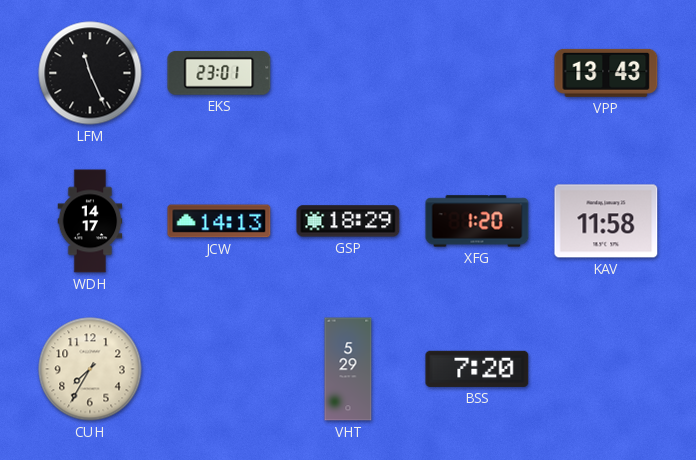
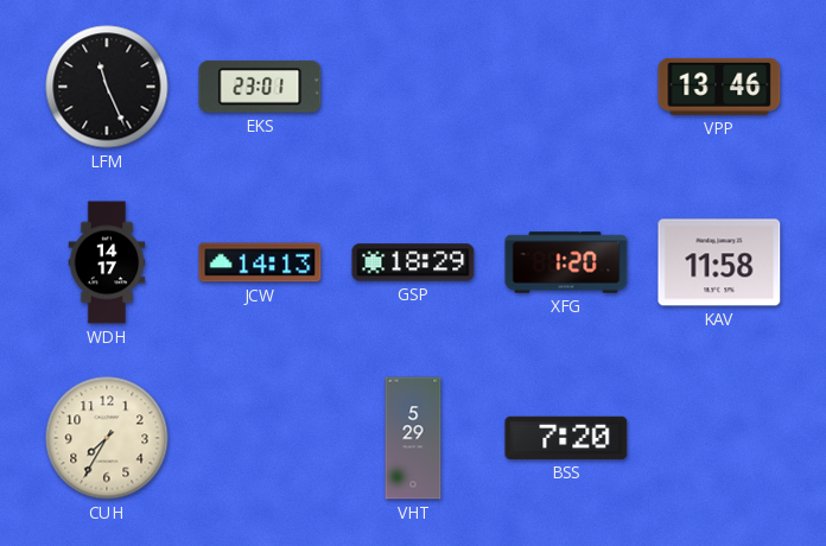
VPP: 13:43 -> 13:46 (719, 87)
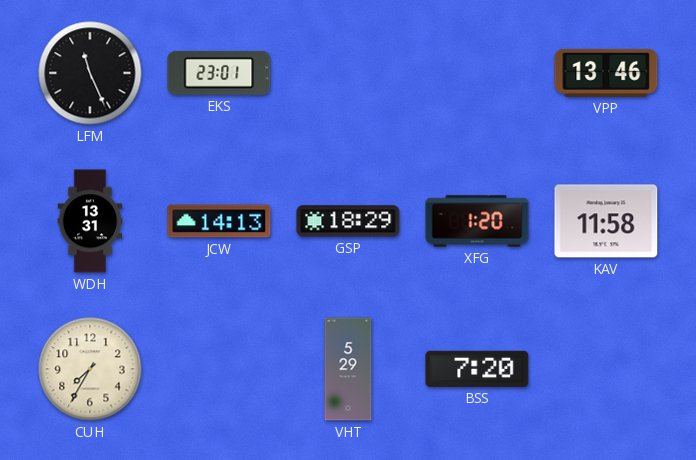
WDH: 14:17 -> 13:31 (90, 221)
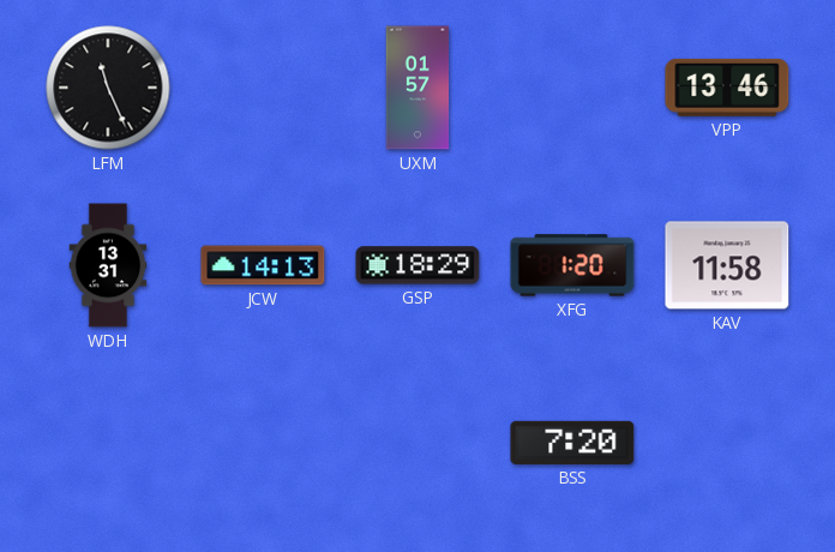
EKS: 23:01 -> none (219, 73)
UXM: none -> 01:57 (417, 88)
CUH: 7:35 -> none (90, 369)
VHT: 5:29 -> none (348, 369)
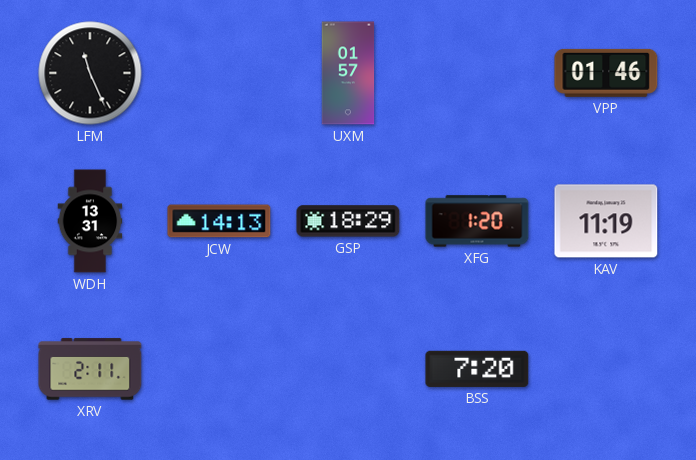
VPP: 13:46 -> 01:46 (606, 73)
KAV: 11:58 -> 11:19 (606, 221)
XRV: none -> 2:11 (90, 369)
